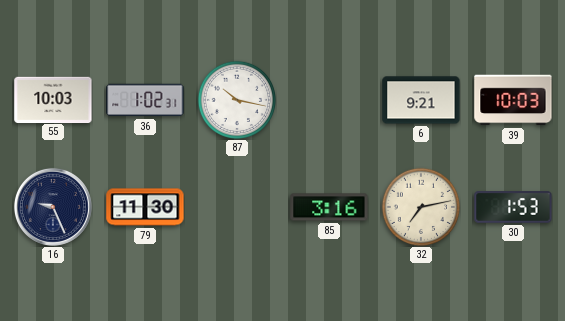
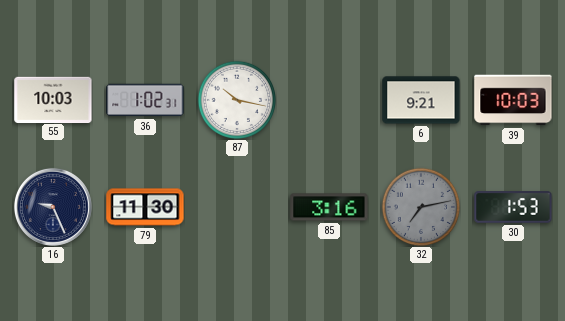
32 dial: cream -> grey (421, 207)
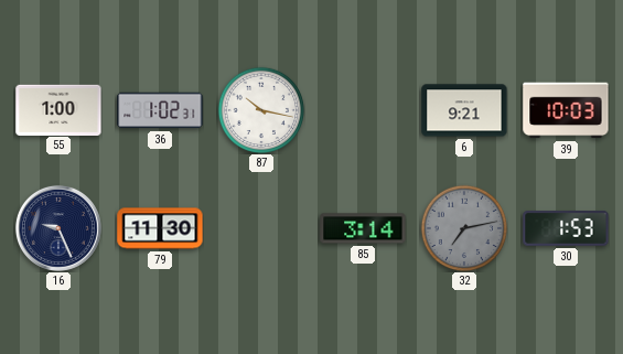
55: 10:03 -> 1:00 (58, 109)
85: 3:16 -> 3:14 (363, 228)
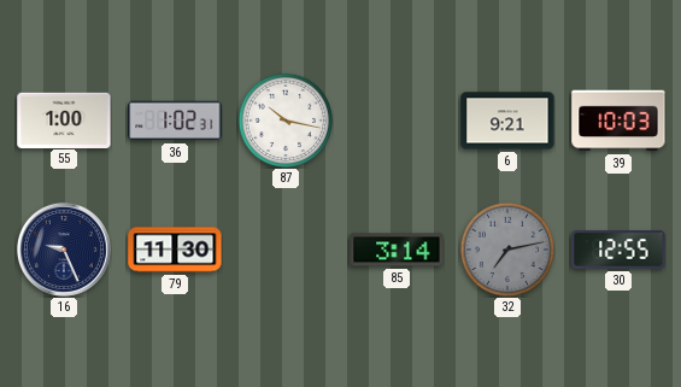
30: 1:53 -> 12:55 (618, 250)
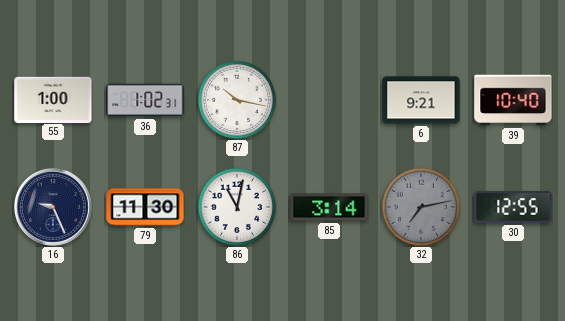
39: 10:03 -> 10:40 (513, 100)
86: none -> 11:02 (237, 207)
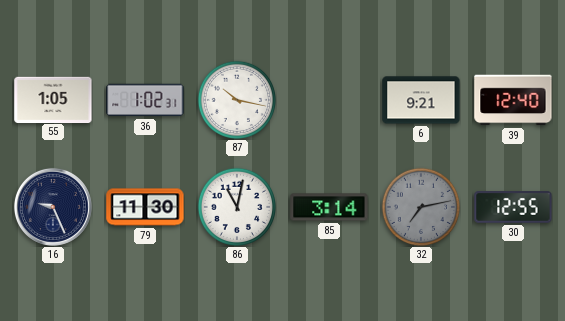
55: 1:00 -> 1:05 (53, 99)
39: 10:40 -> 12:40 (513, 100)
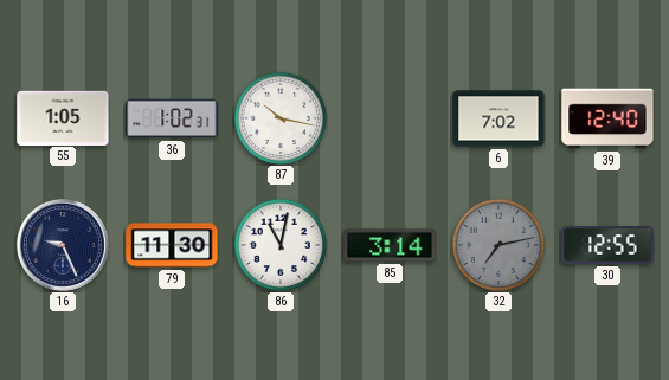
6: 9:21 -> 7:02 (498, 118)
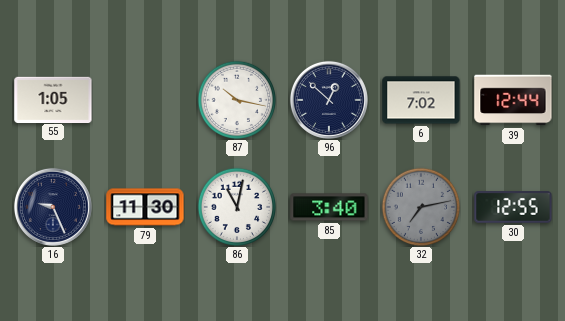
36: 1:02 -> none (172, 118)
96: none -> 12:52 (329, 100)
39: 12:40 -> 12:44 (513, 100)
85: 3:14 -> 3:40 (329, 207)
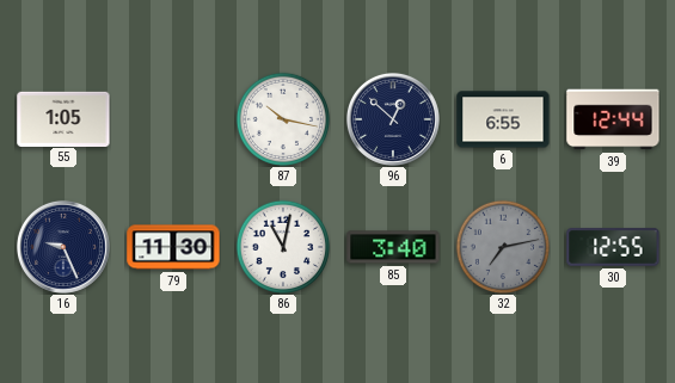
6: 7:02 -> 6:55 (503, 119)
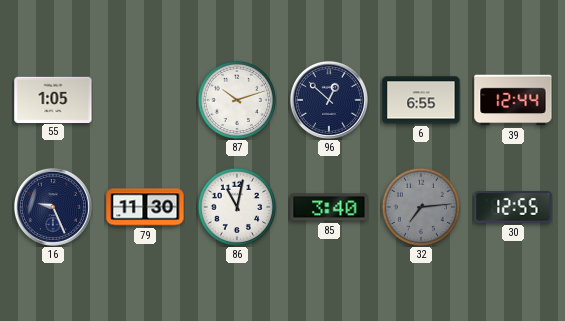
87: 10:17 -> 10:12 (237, 100)
32: 7:13 -> 7:14 (421, 207)
